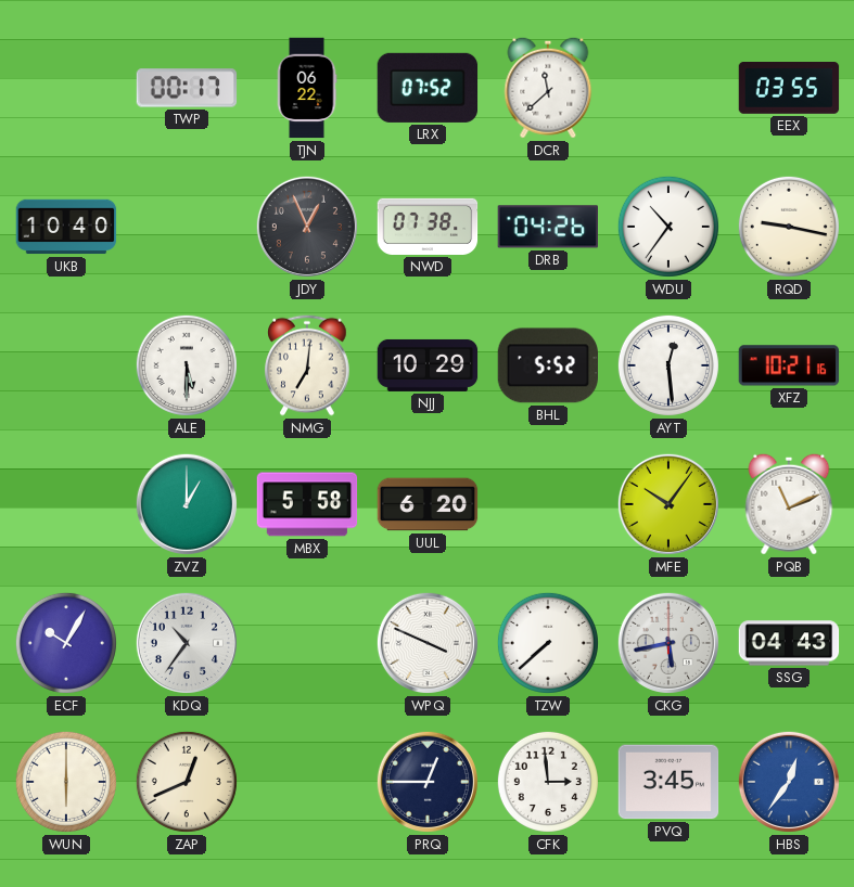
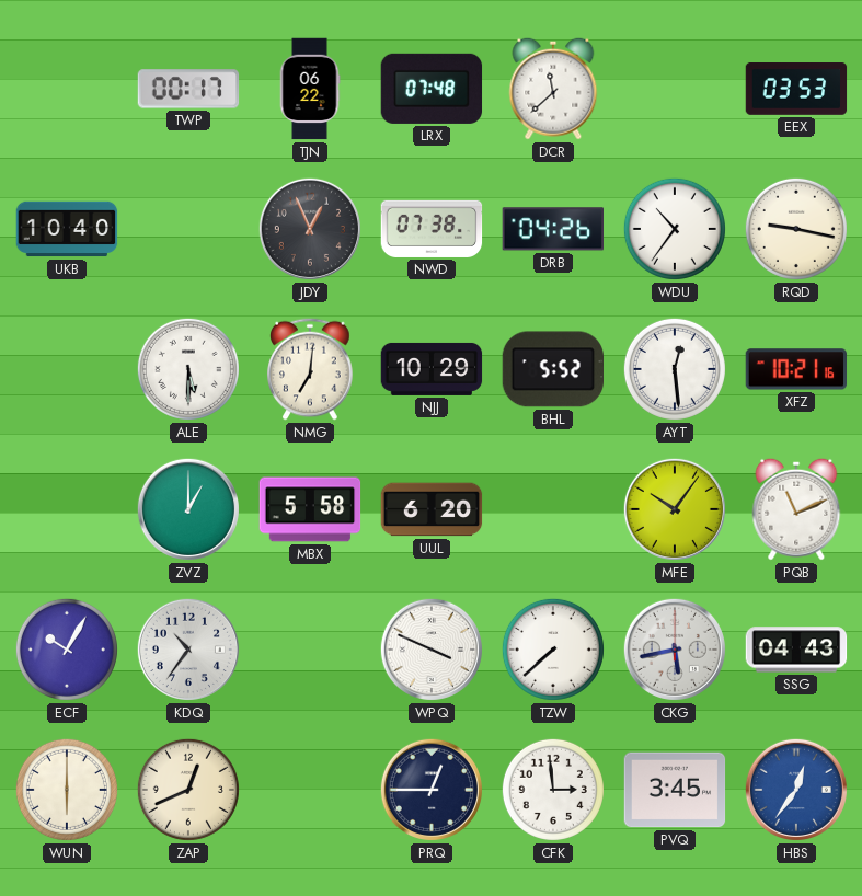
LRX: 07:52 -> 07:48 (432, 89)
EEX: 03:55 -> 03:53 (796, 90)
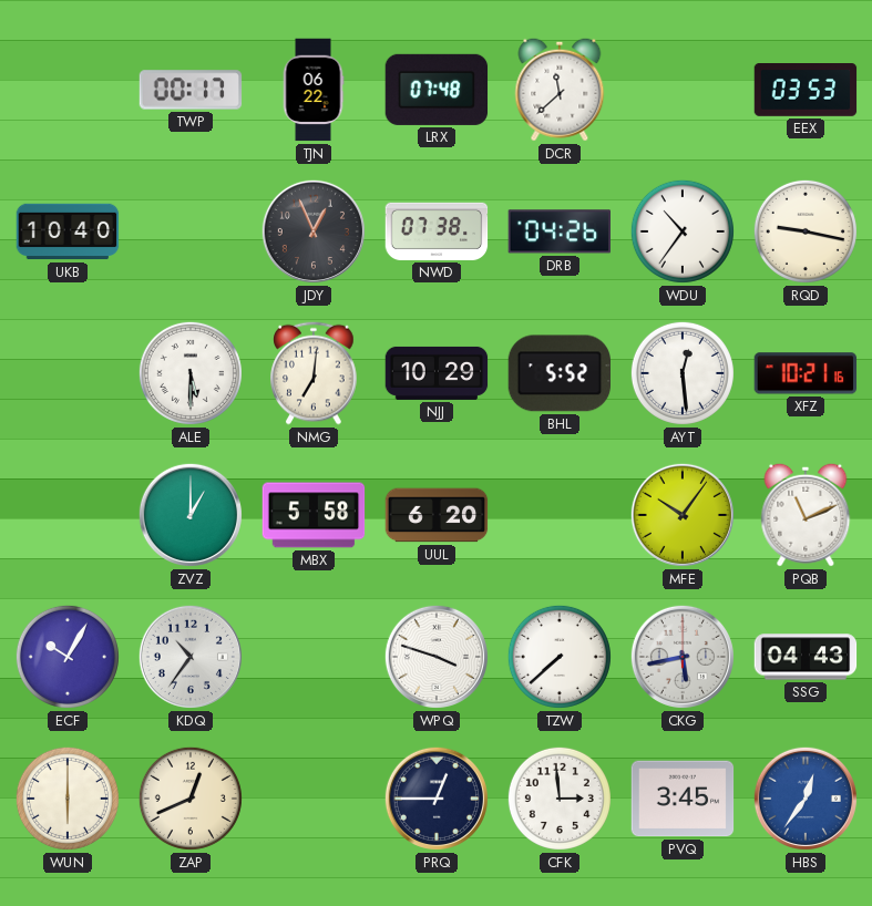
WPQ: 3:49 -> 3:48 (437, 657)
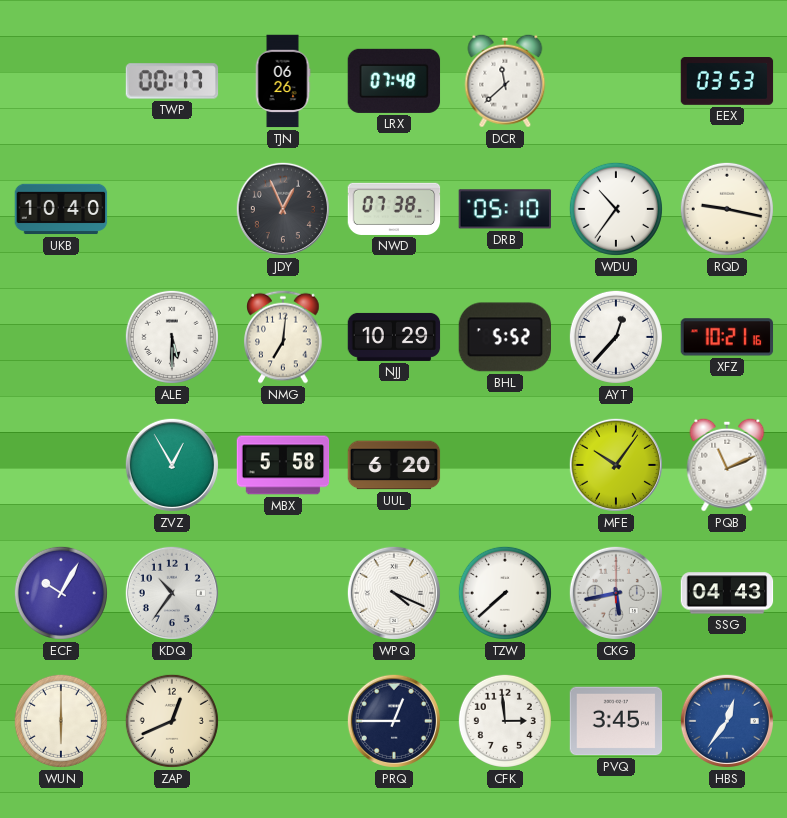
TJN: 06:22 -> 06:26 (283, 81)
DRB: 04:26 -> 05:10 (504, 209)
AYT: 12:29 -> 12:37 (616, 337)
ZVZ: 1:00 -> 12:55 (172, 465)
WPQ: 3:48 -> 4:19 (394, 593)
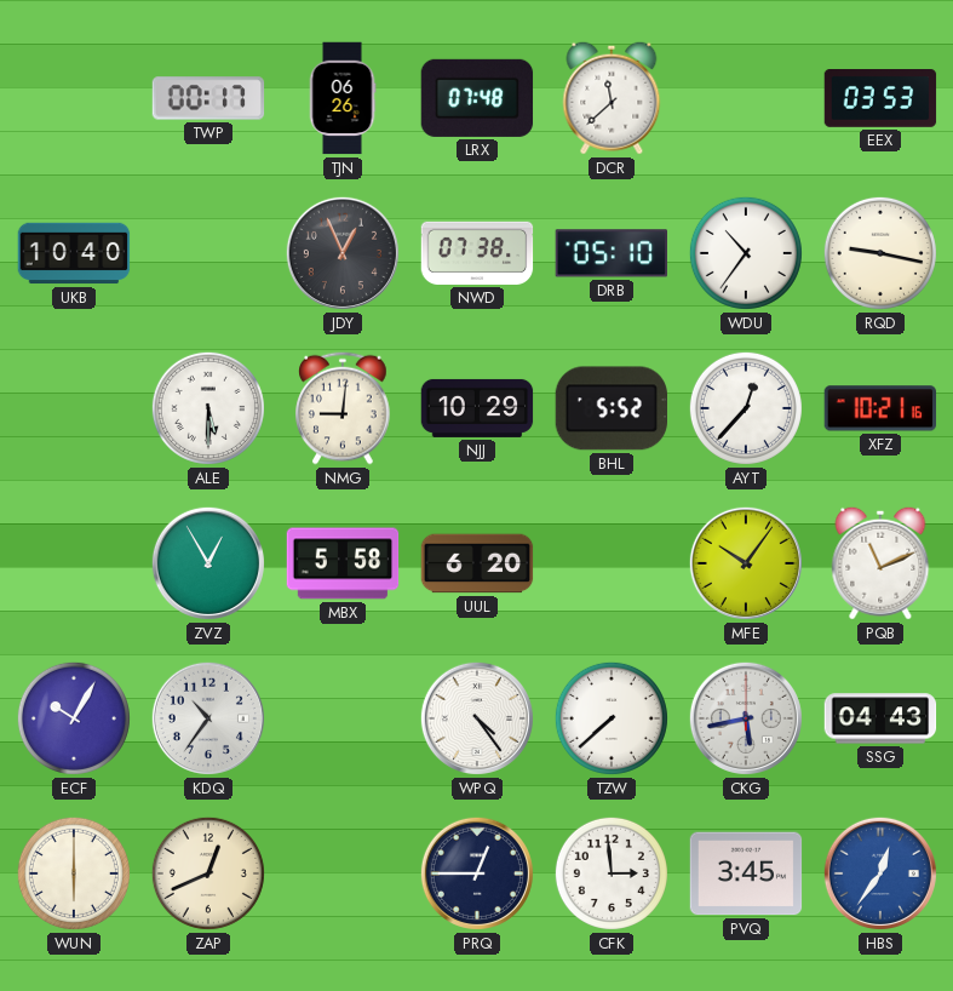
NMG: 7:01 -> 9:01 (343, 408)
WPQ: 4:19 -> 4:24 (477, 718)
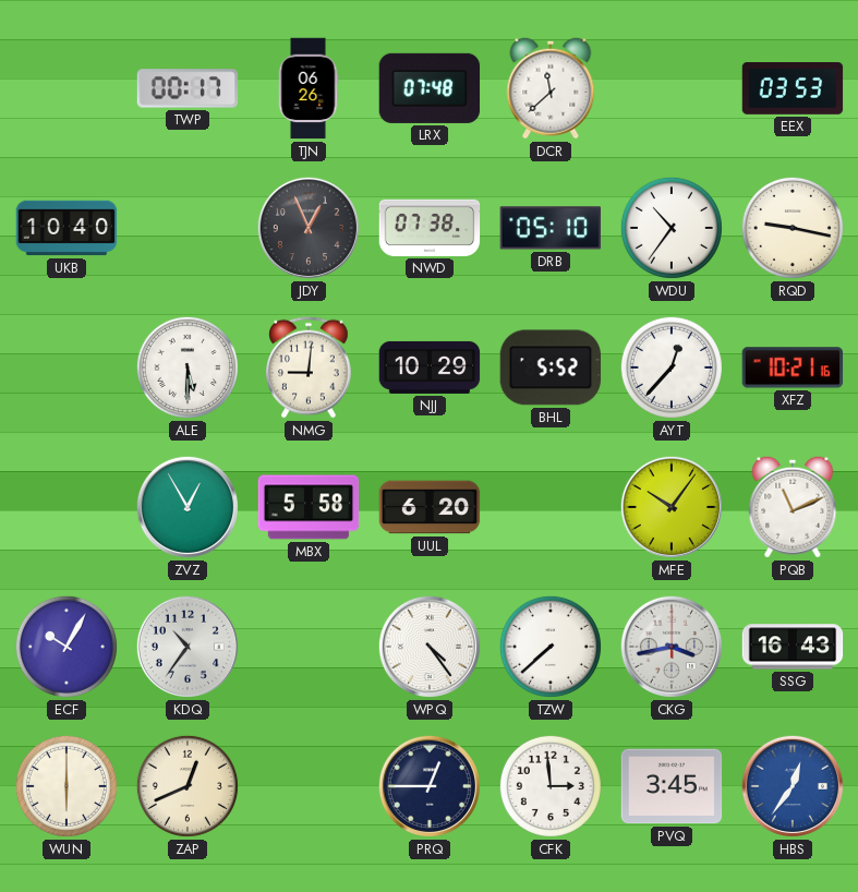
CKG: 5:43 -> 3:43 (672, 647)
SSG: 04:43 -> 16:43 (793, 647)
